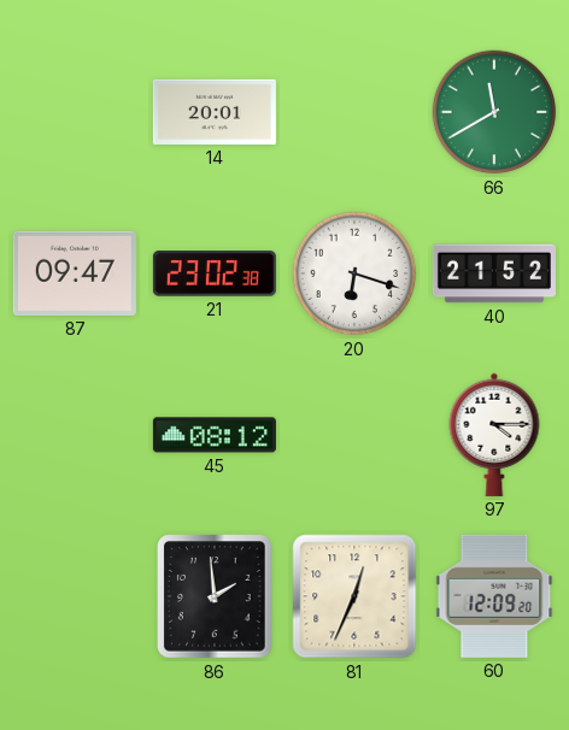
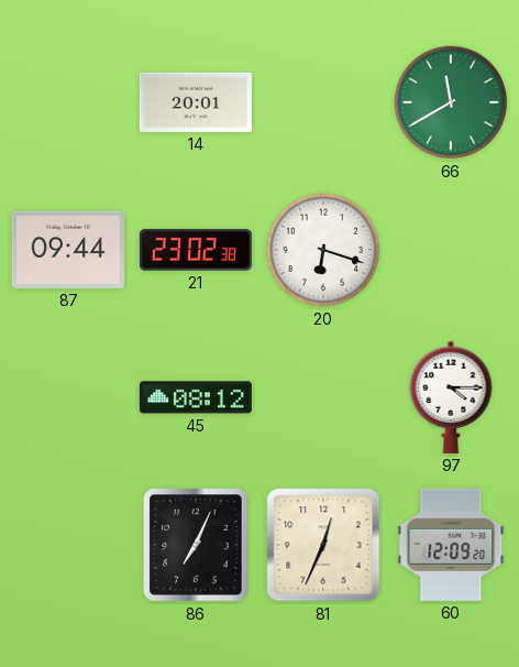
87: 09:47 -> 09:44 (68, 250)
40: 21:52 -> none (494, 273)
86: 1:59 -> 7:04 (196, 545)
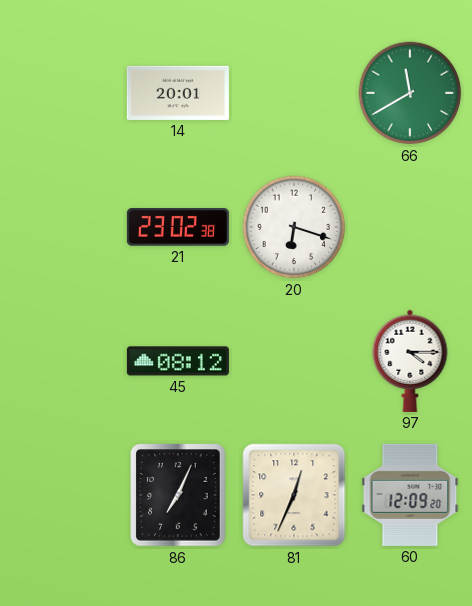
87: 09:44 -> none (68, 250)
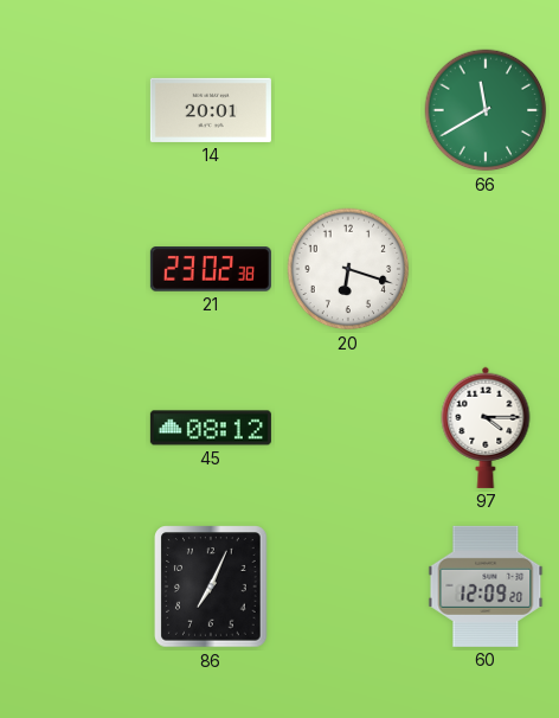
81: 12:34 -> none (294, 495)
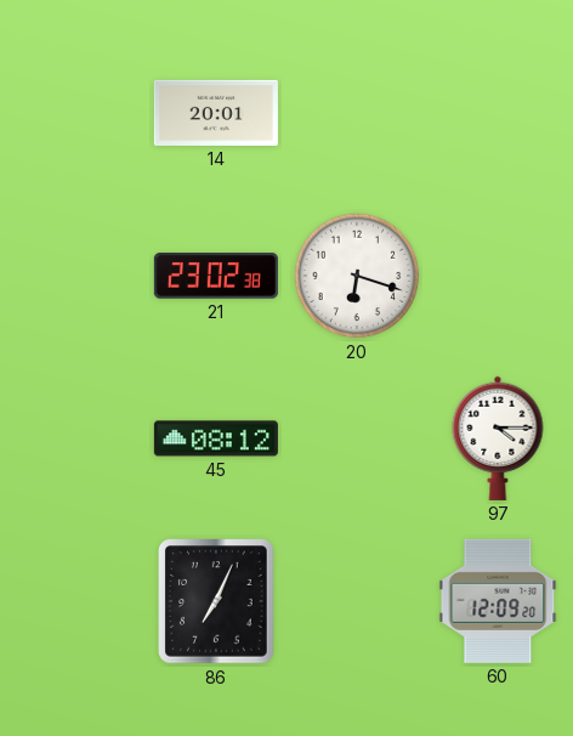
66: 11:40 -> none (486, 110)
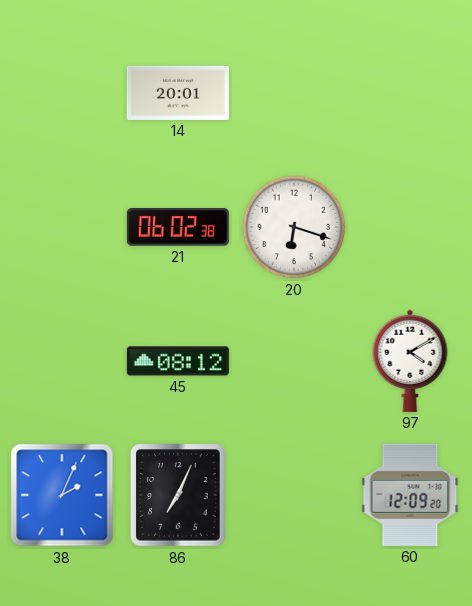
21: 23:02 -> 06:02 (178, 227)
97: 4:15 -> 4:10 (410, 361)
38: none -> 2:04 (62, 495)
